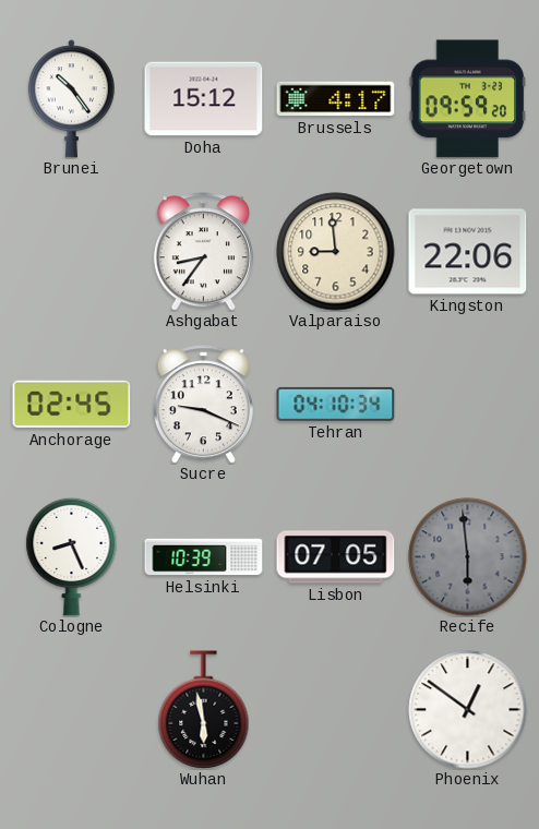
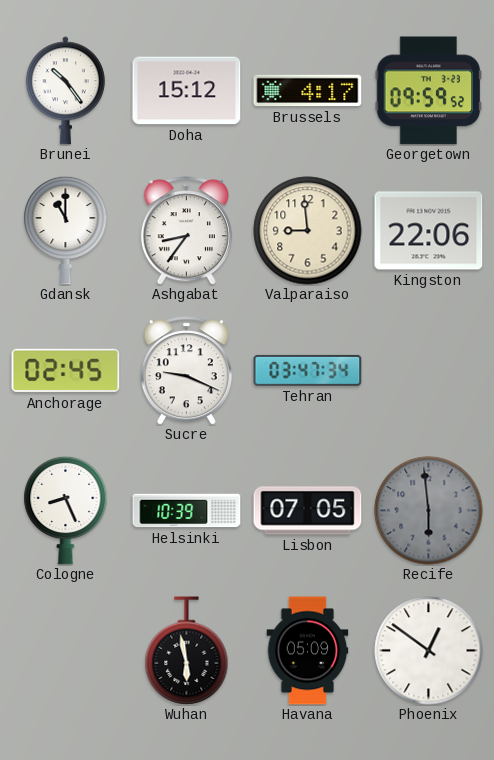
Georgetown: 09:59:20 -> 09:59:52 (429, 91)
Gdansk: none -> 11:00 (66, 230)
Tehran: 04:10 -> 03:47 (308, 370)
Havana: none -> 05:09 (308, 651)
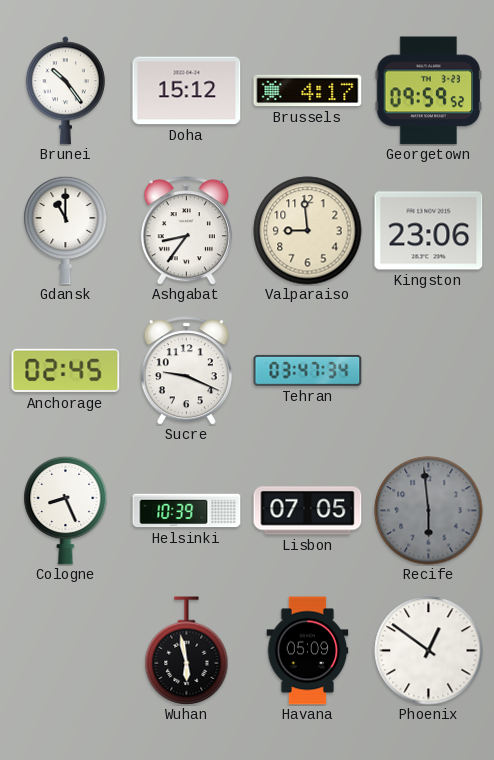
Kingston: 22:06 -> 23:06 (429, 231)
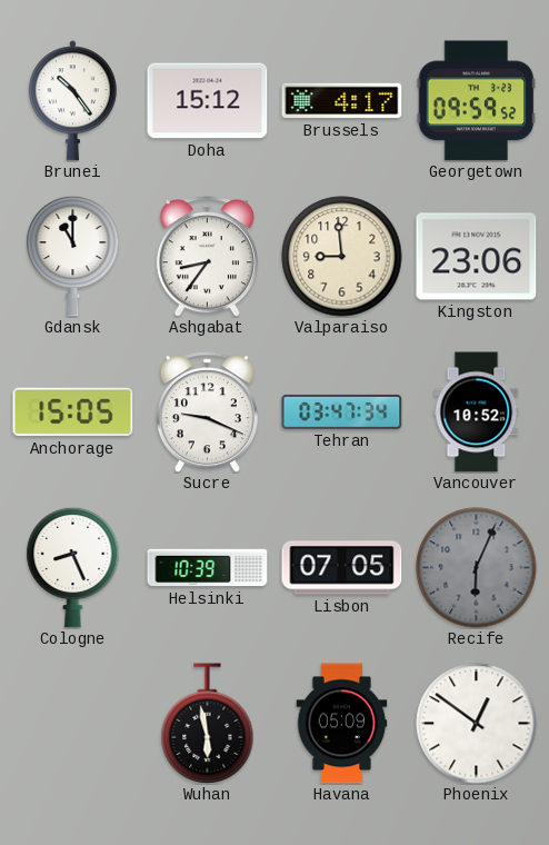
Anchorage: 02:45 -> 15:05 (73, 412)
Vancouver: none -> 10:52 (477, 412)
Recife: 5:59 -> 6:04 (477, 568)
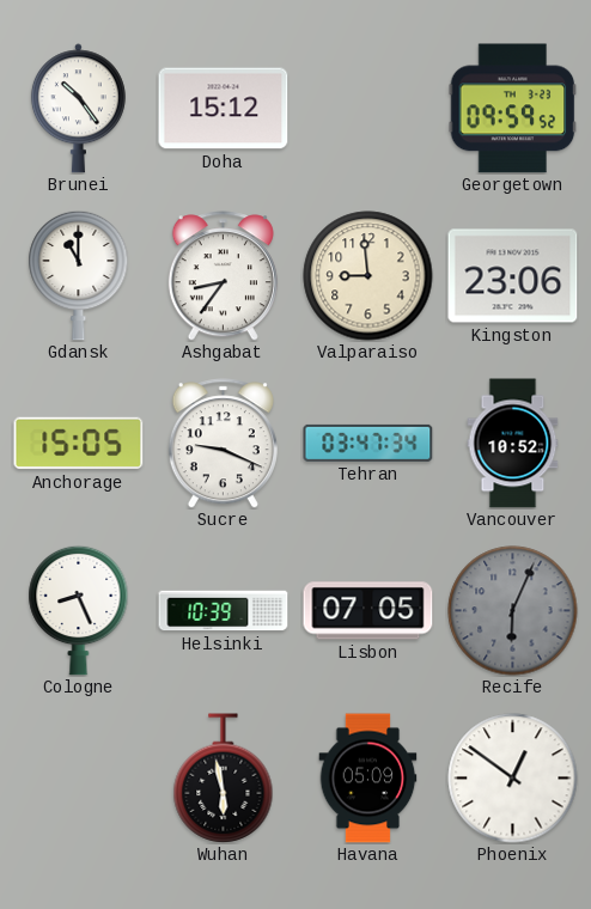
Brussels: 4:17 -> none (342, 101)
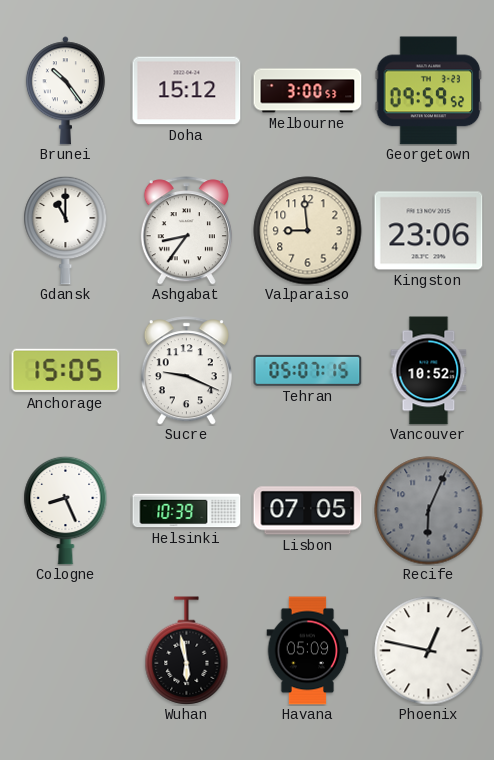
Melbourne: none -> 3:00 (308, 91)
Tehran: 03:47 -> 05:07 (308, 370)
Phoenix: 12:51 -> 12:47 (429, 651)
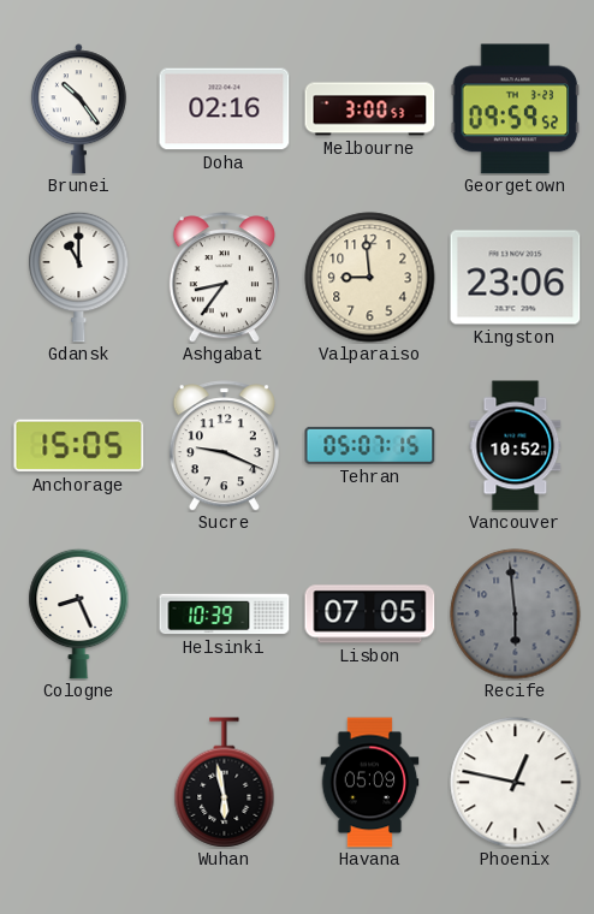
Doha: 15:12 -> 02:16 (225, 109)
Recife: 6:04 -> 5:59 (516, 615)
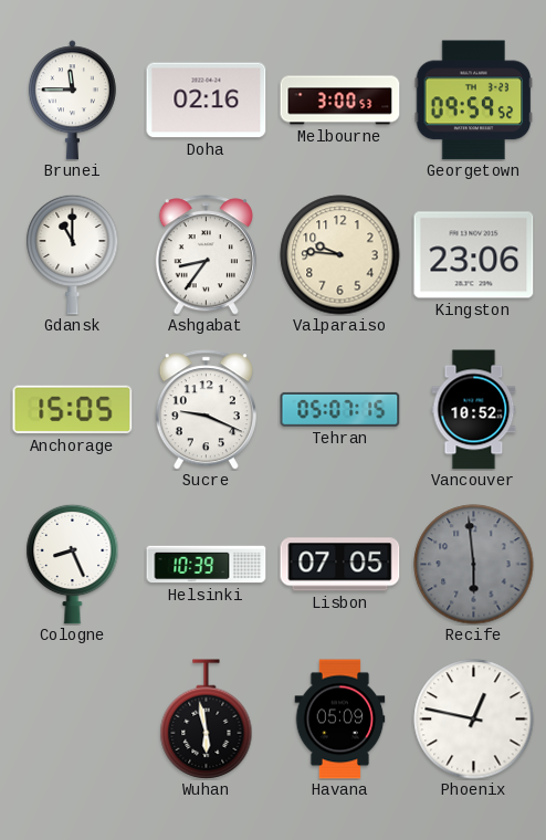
Brunei: 10:24 -> 11:45 (72, 101)
Valparaiso: 8:59 -> 9:46 (340, 255)
